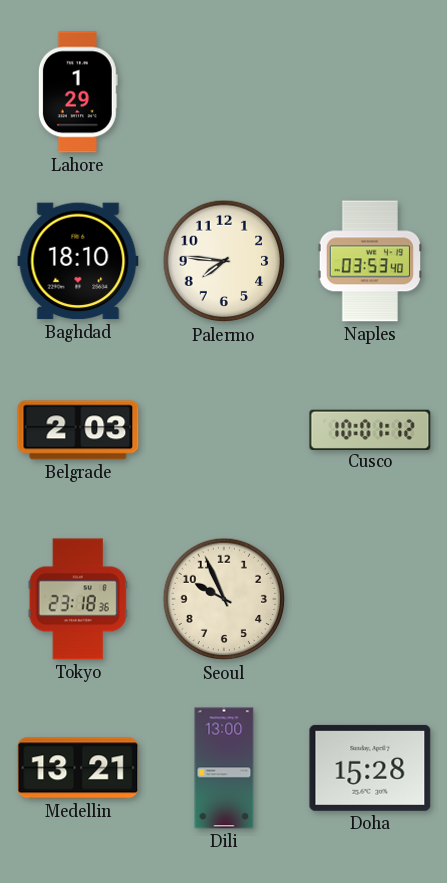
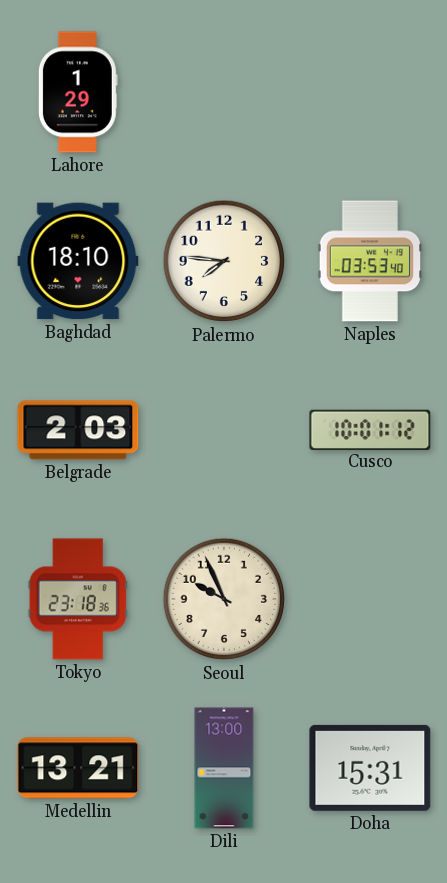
Doha: 15:28 -> 15:31 (370, 768)
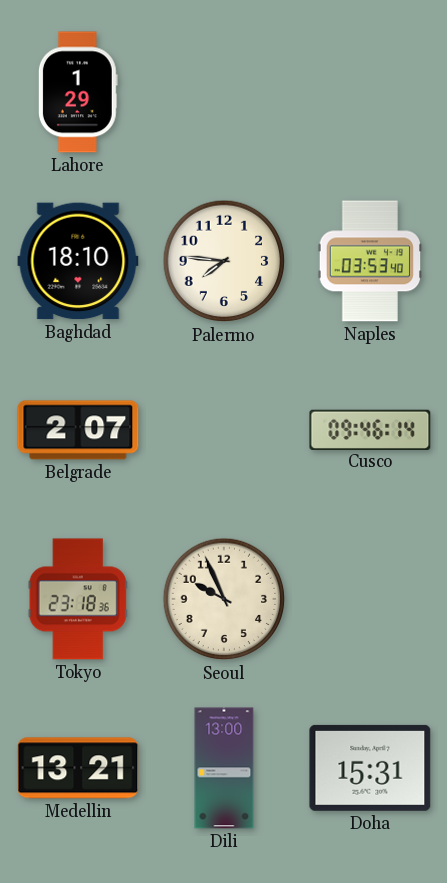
Belgrade: 2:03 -> 2:07 (78, 430)
Cusco: 10:01 -> 09:46 (370, 429)
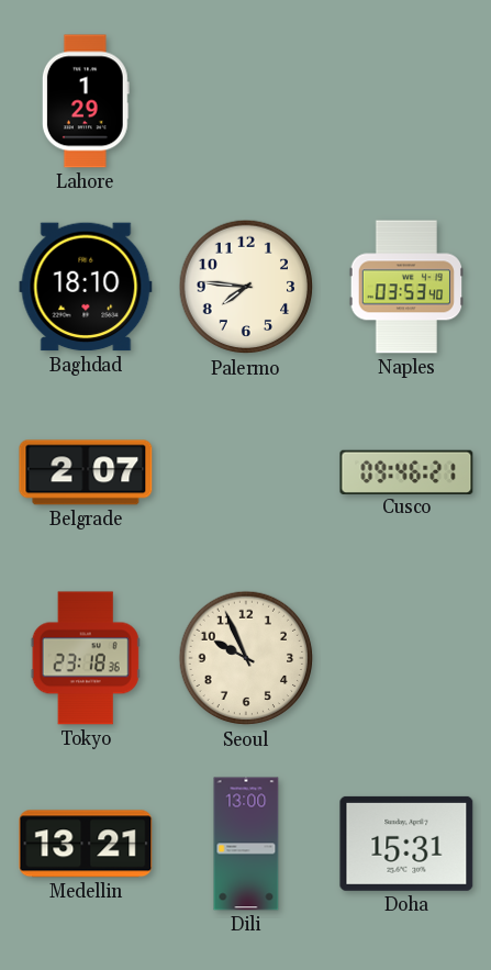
Cusco: 09:46:14 -> 09:46:21 (406, 471)
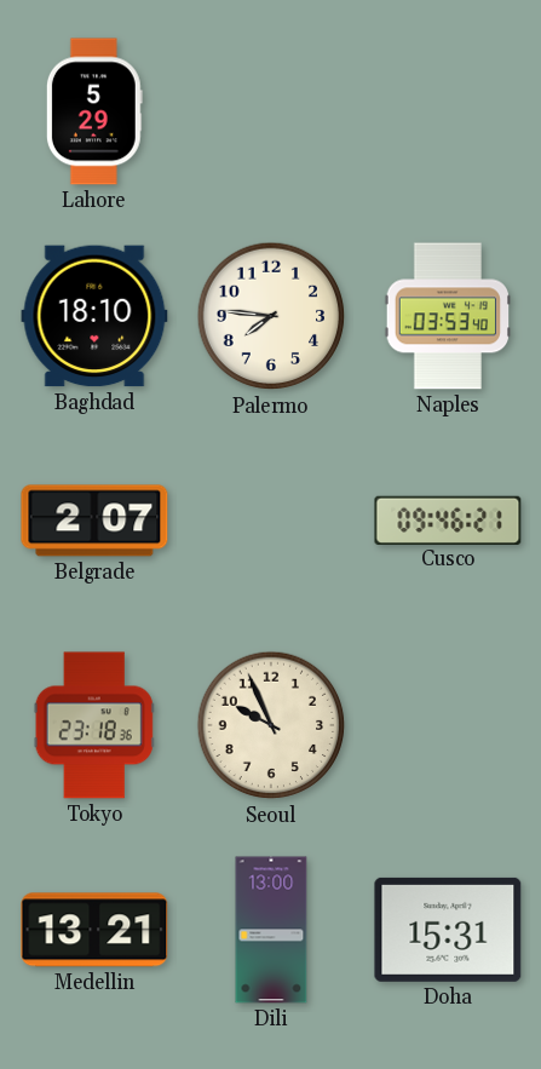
Lahore: 1:29 -> 5:29 (94, 111)
